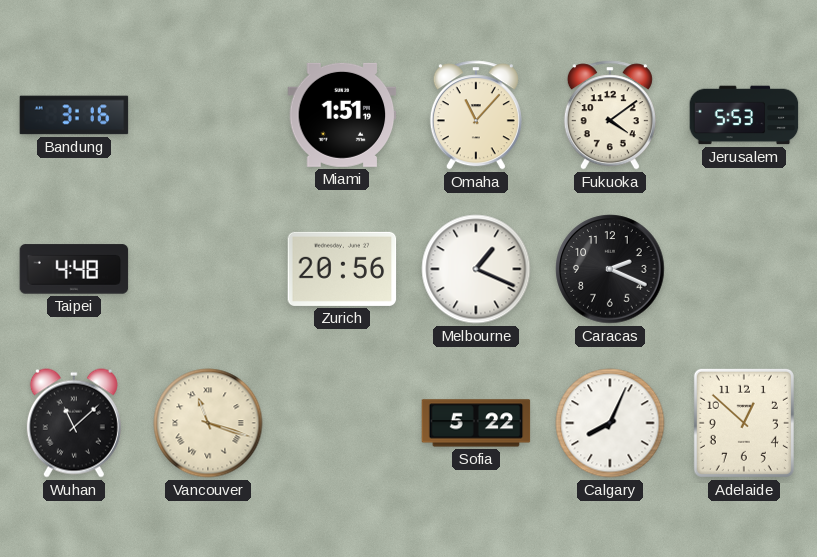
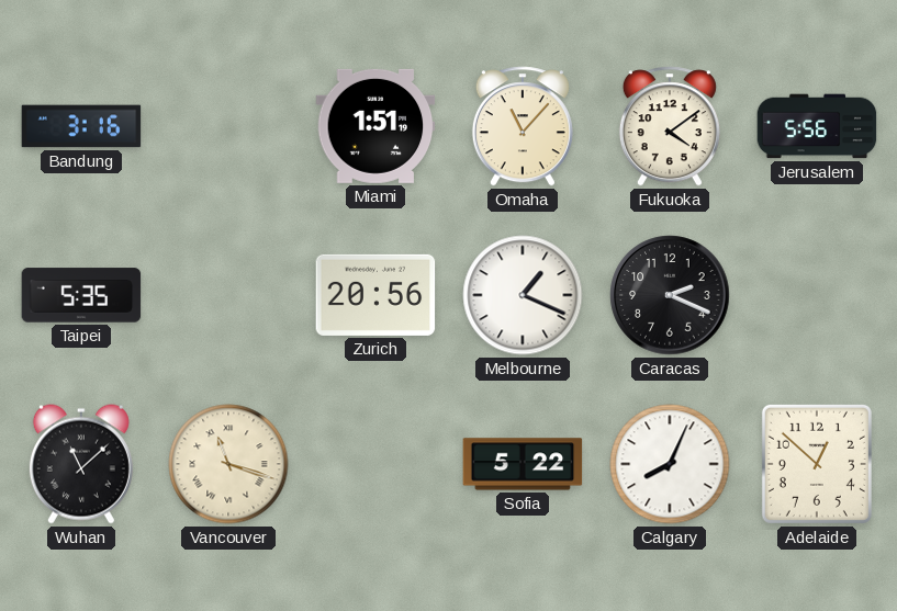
Jerusalem: 5:53 -> 5:56 (817, 126)
Taipei: 4:48 -> 5:35 (81, 295)
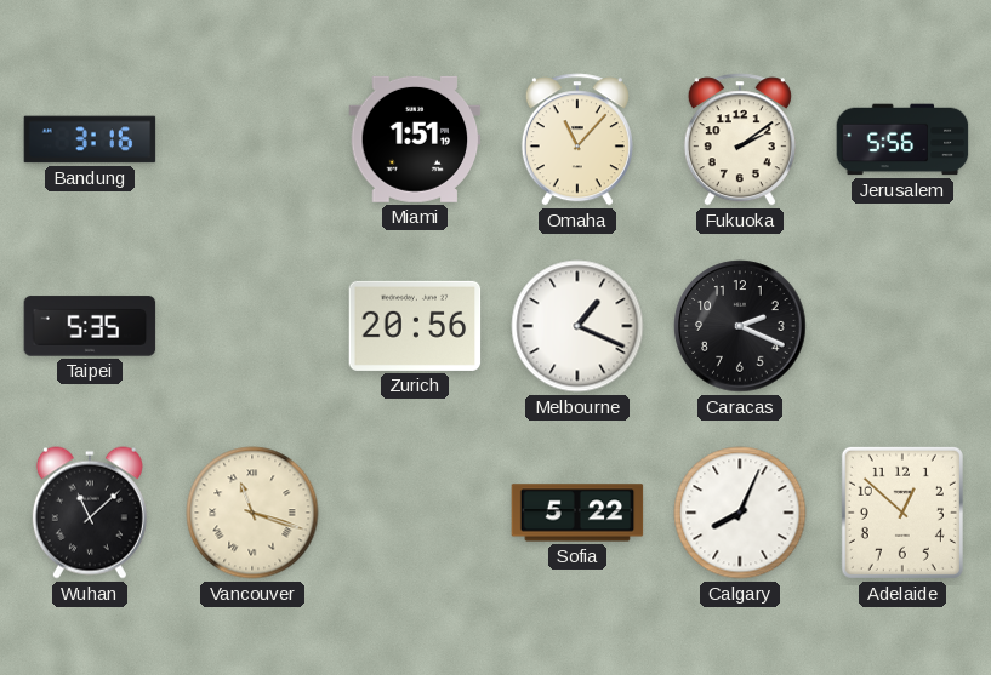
Fukuoka: 4:09 -> 2:09 (740, 139)
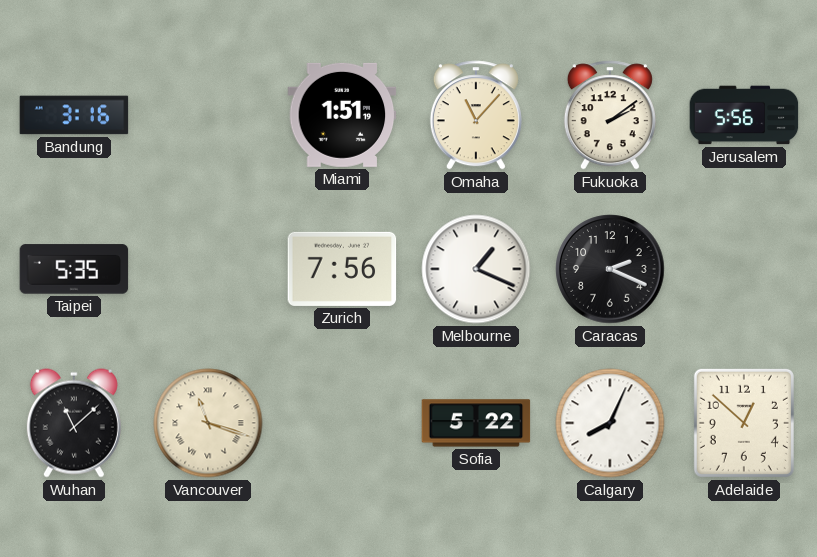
Zurich: 20:56 -> 7:56 (342, 269)
